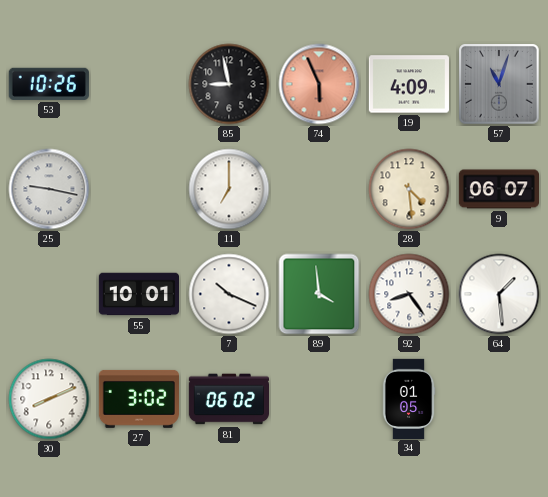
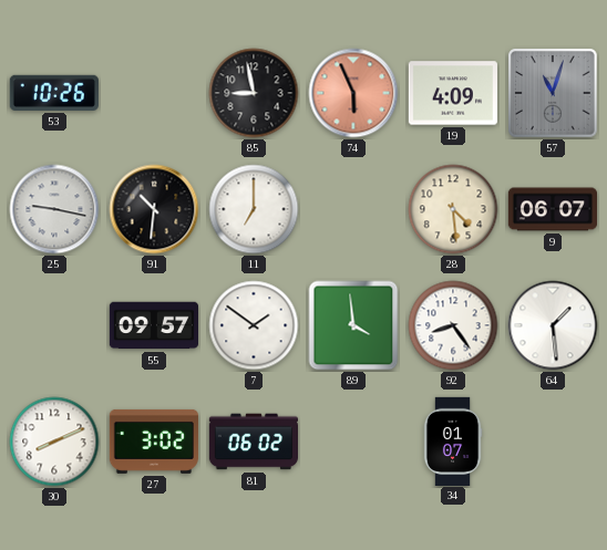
91: none -> 10:31 (154, 209)
55: 10:01 -> 09:57 (153, 325)
7: 10:19 -> 1:51 (254, 325)
34: 01:05 -> 01:07 (453, 440)
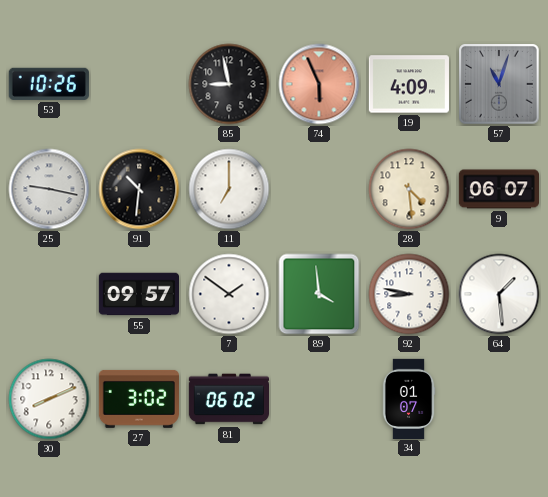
92: 8:24 -> 8:47 (409, 294)
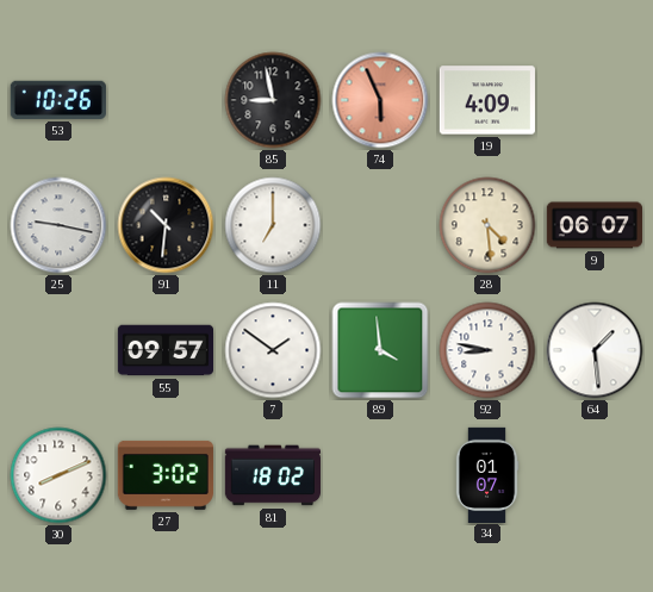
57: 11:03 -> none (500, 85)
81: 06:02 -> 18:02 (272, 475)
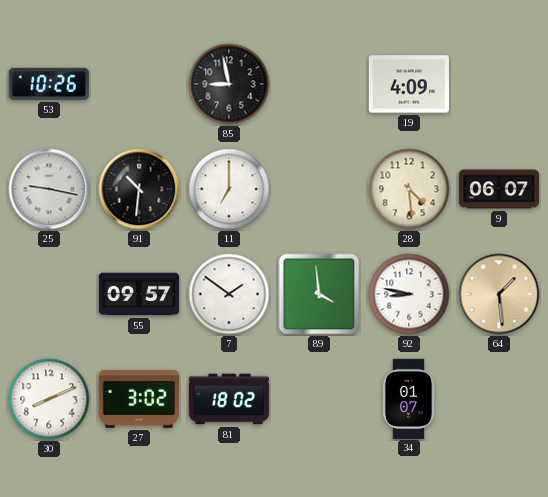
74: 5:56 -> none (380, 100)
64 dial: white -> champagne (499, 294)
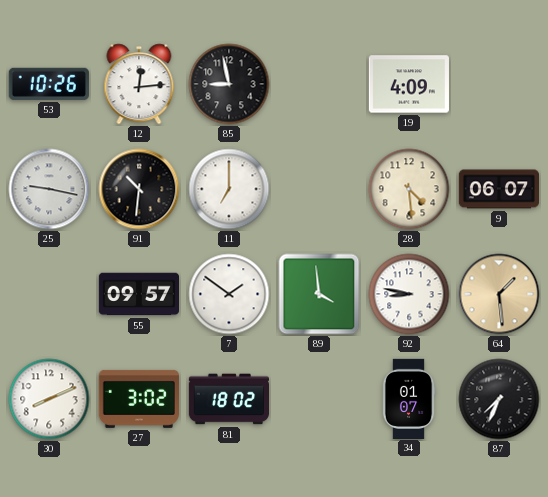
12: none -> 12:14 (139, 84)
87: none -> 7:34 (499, 399)
